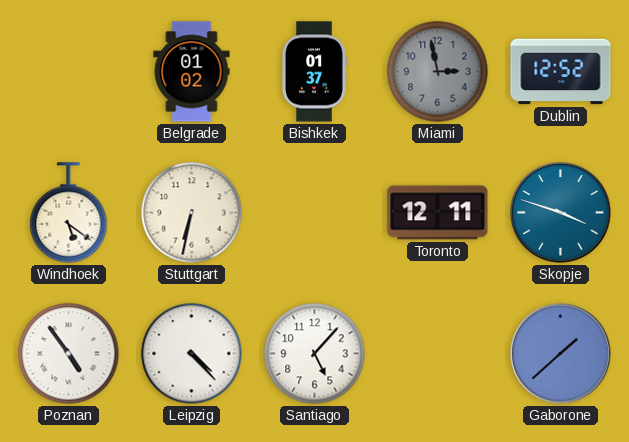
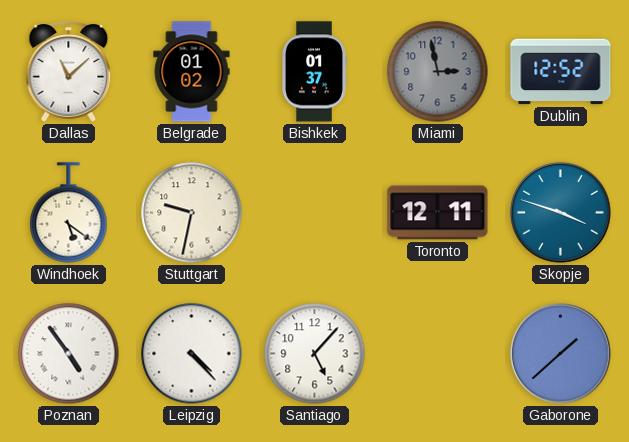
Dallas: none -> 11:08 (69, 72)
Stuttgart: 6:32 -> 9:32 (192, 213)
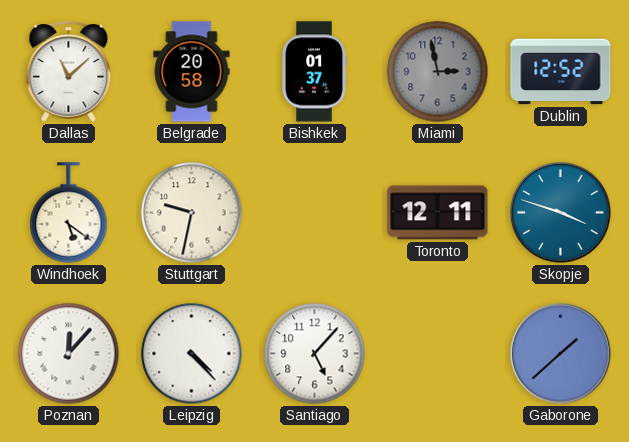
Belgrade: 01:02 -> 20:58 (192, 72)
Poznan: 4:54 -> 12:07 (69, 354)
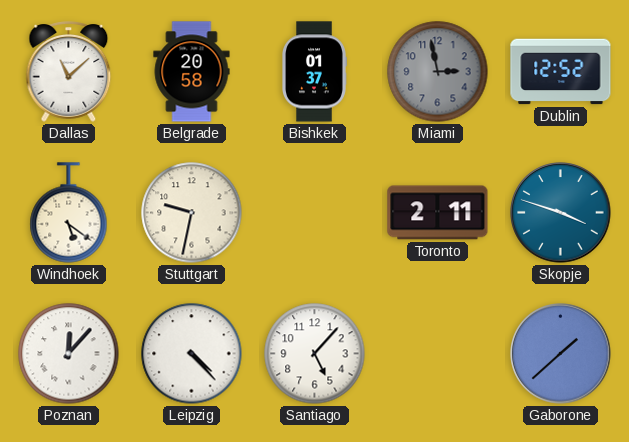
Toronto: 12:11 -> 2:11 (438, 213)
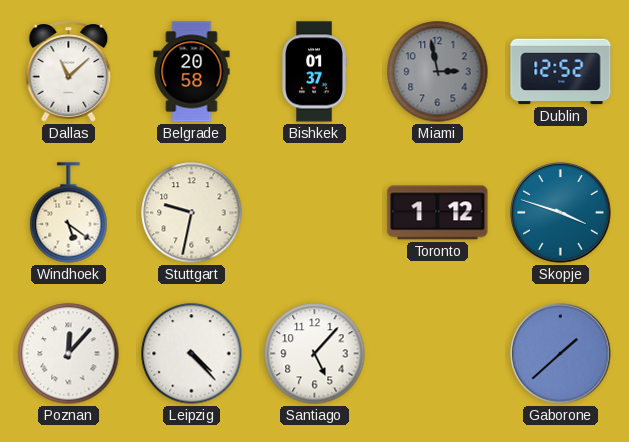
Toronto: 2:11 -> 1:12 (438, 213)
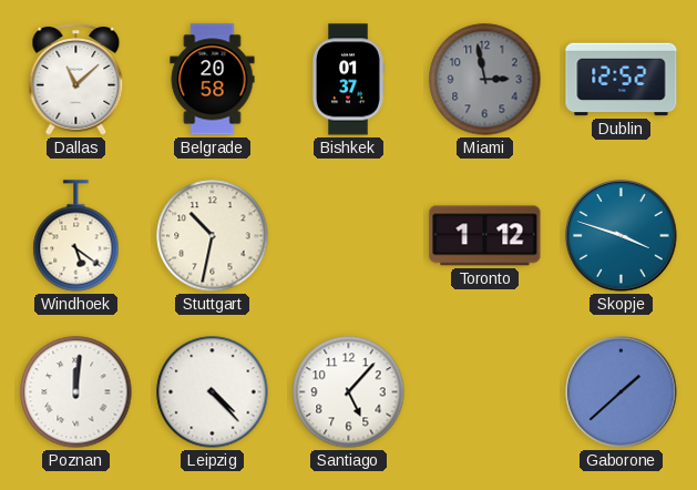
Stuttgart: 9:32 -> 10:32 (213, 236)
Poznan: 12:07 -> 12:01 (76, 392)
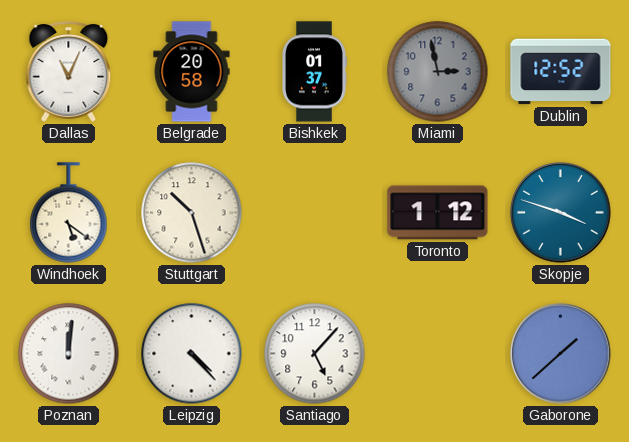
Dallas: 11:08 -> 11:04 (69, 72)
Stuttgart: 10:32 -> 10:27 (192, 213)
